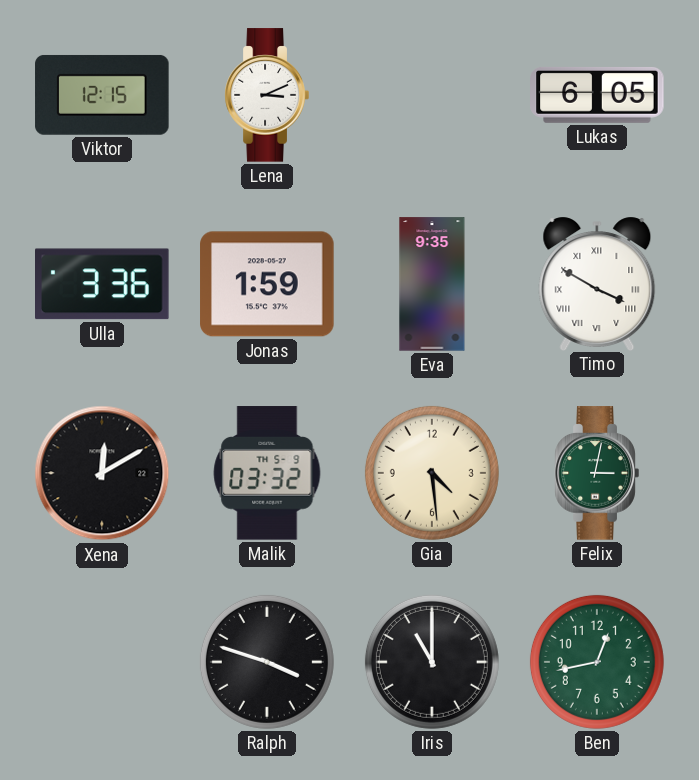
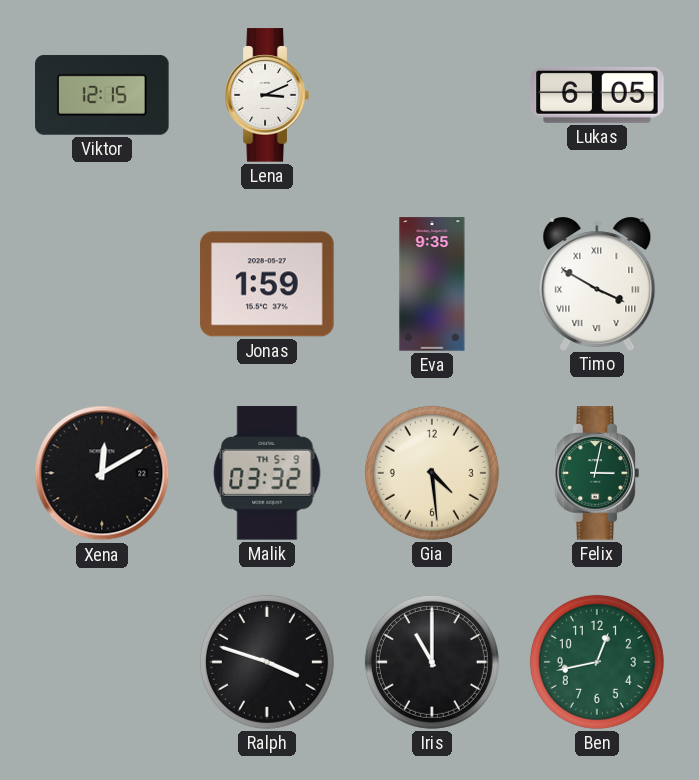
Ulla: 3:36 -> none (103, 284)
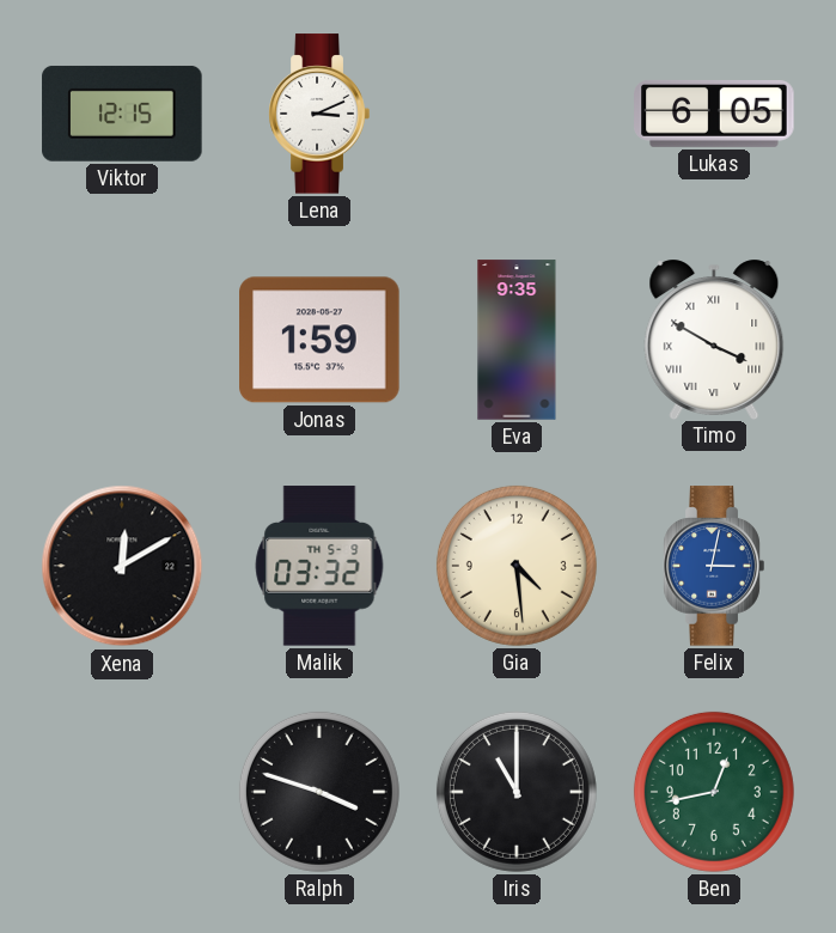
Felix dial: green -> blue (714, 566)
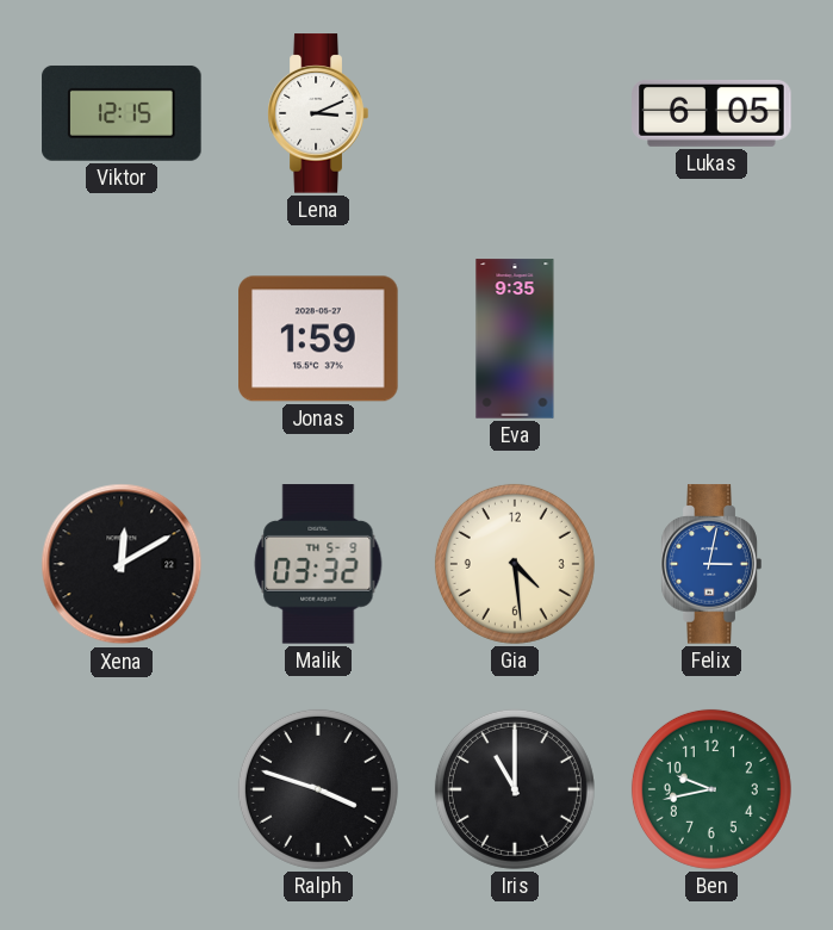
Timo: 3:50 -> none (714, 339)
Ben: 12:43 -> 9:43 (711, 789)
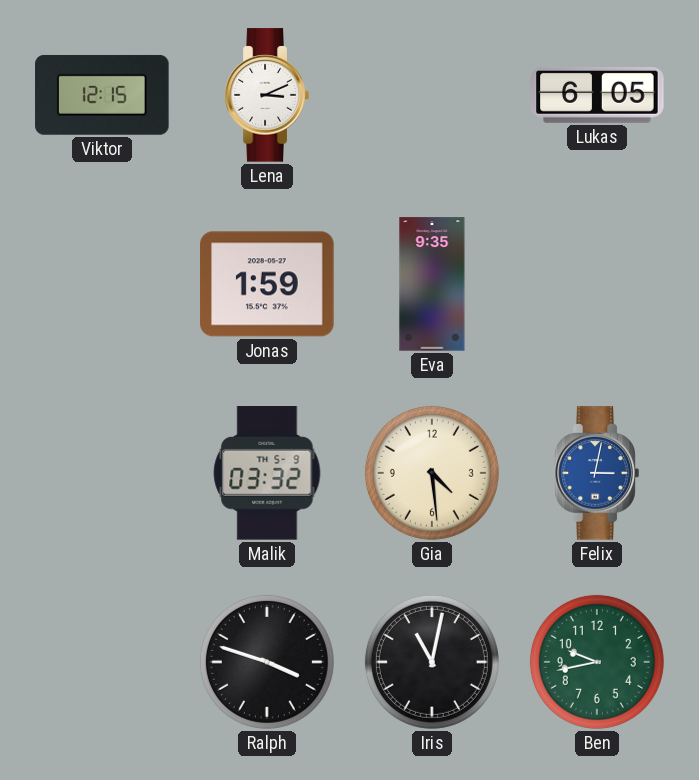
Xena: 12:10 -> none (122, 564)
Iris: 11:00 -> 11:02 (432, 662)
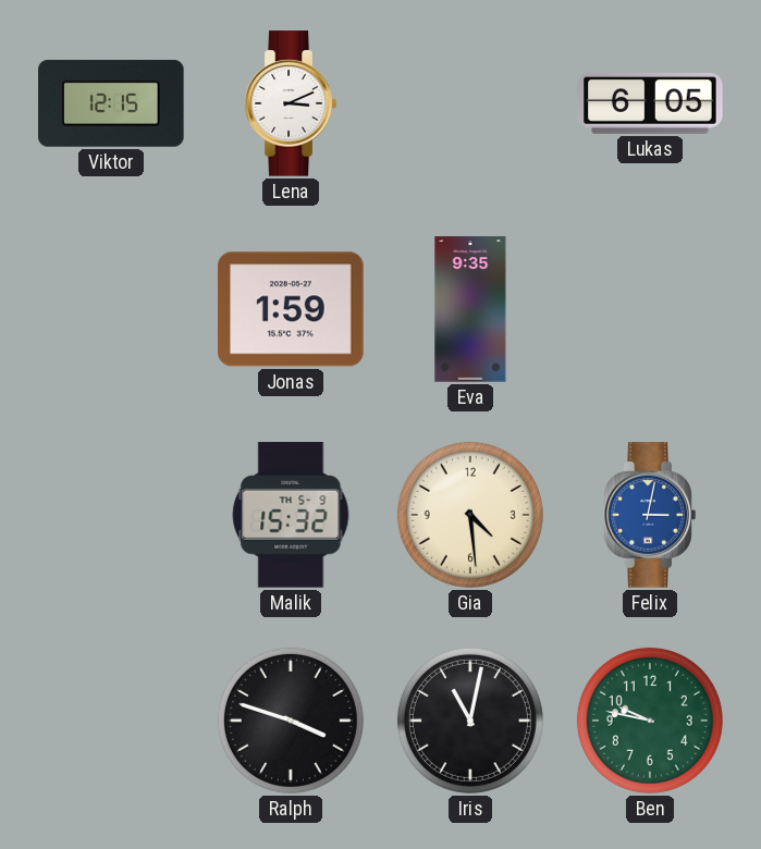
Malik: 03:32 -> 15:32 (291, 515)
Ben: 9:43 -> 9:47 (650, 721)
